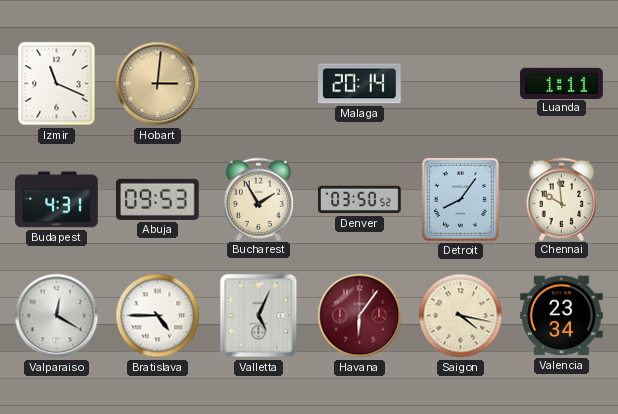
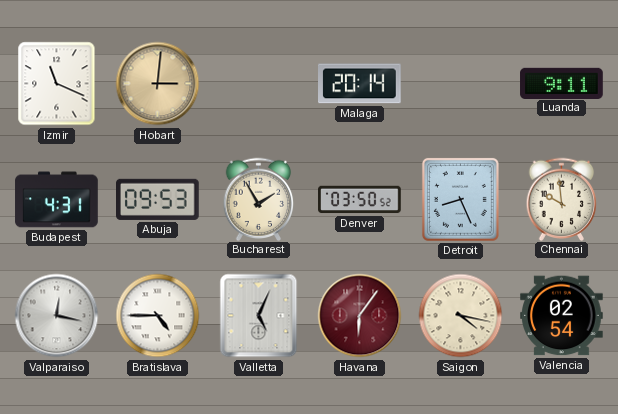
Luanda: 1:11 -> 9:11 (562, 83)
Detroit: 8:06 -> 8:26 (460, 199)
Valparaiso: 12:20 -> 12:17 (57, 316)
Valencia: 23:34 -> 02:54 (562, 316)
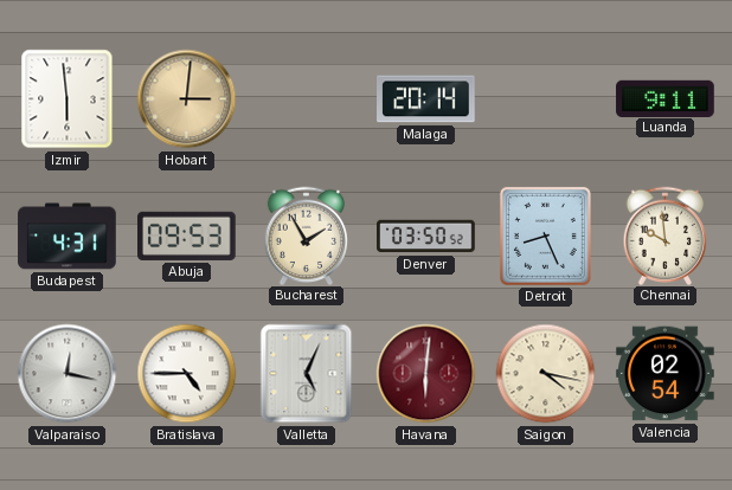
Izmir: 11:19 -> 5:59 (68, 99)
Havana: 6:06 -> 6:01 (426, 374)
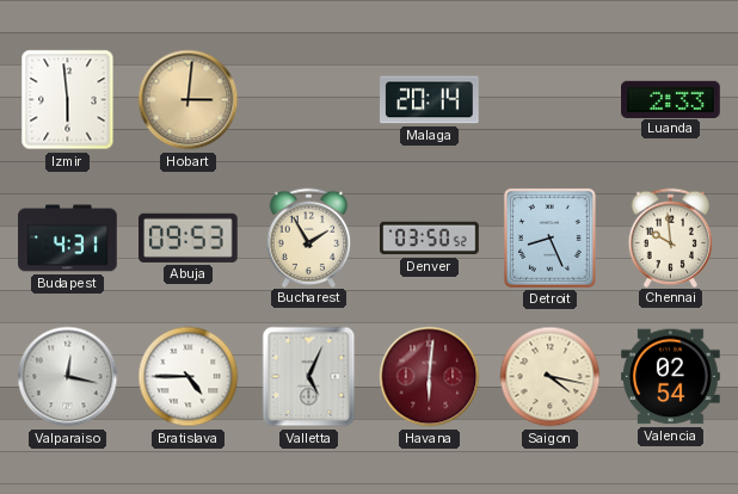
Luanda: 9:11 -> 2:33 (671, 99)
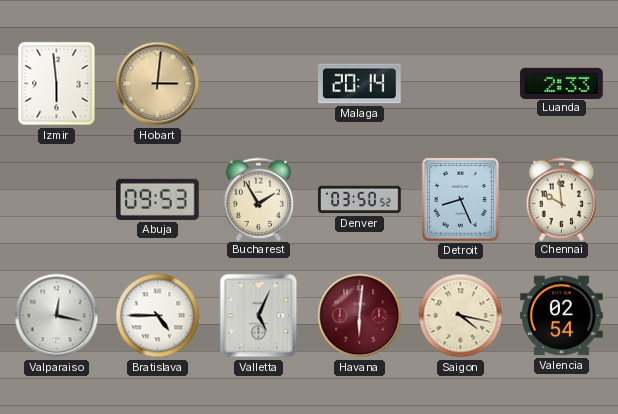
Budapest: 4:31 -> none (68, 239)
